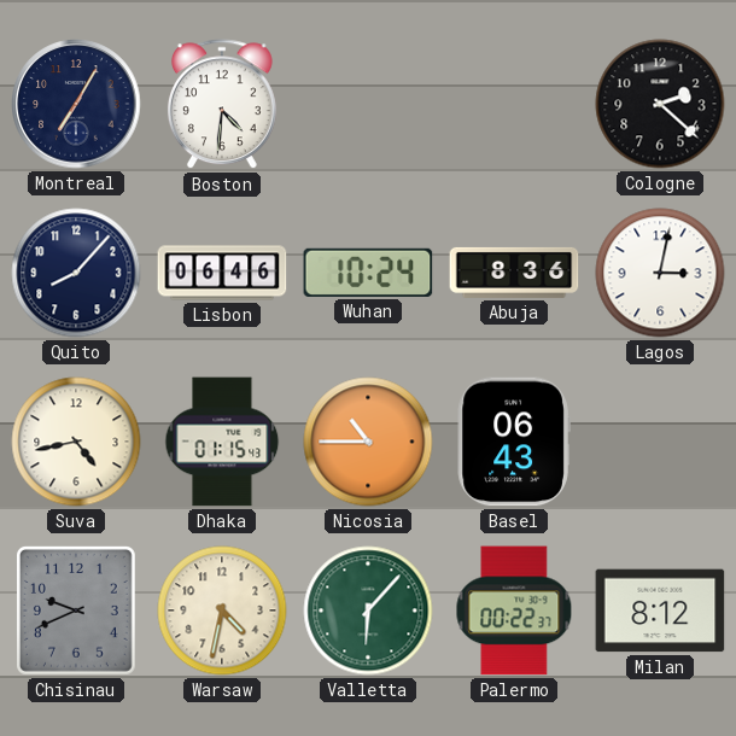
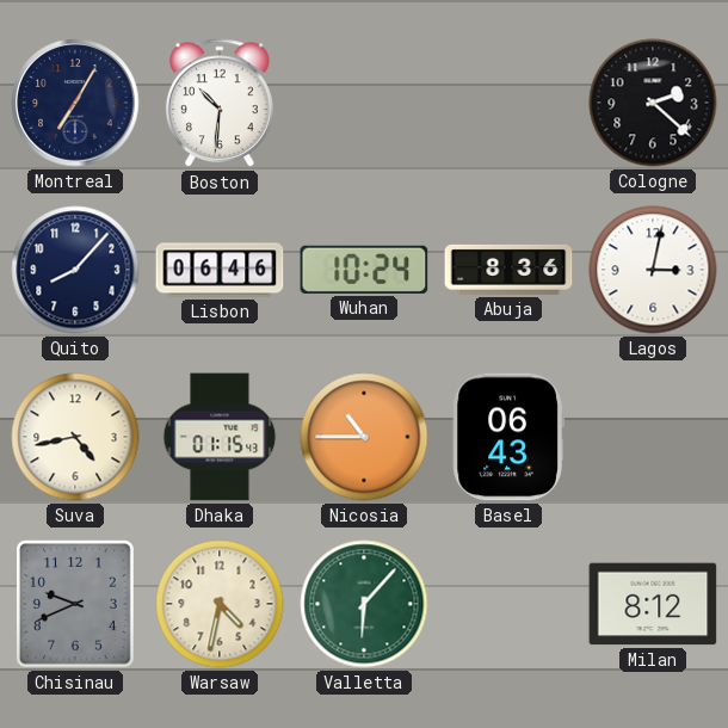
Boston: 4:31 -> 10:31 (220, 104)
Palermo: 00:22 -> none (514, 611)
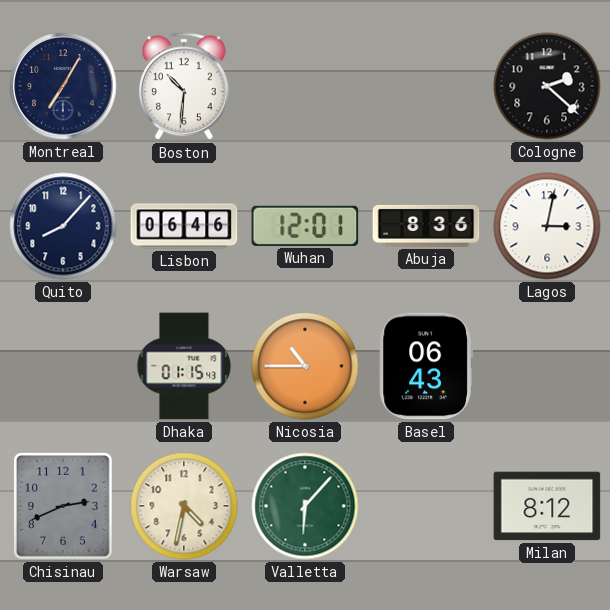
Wuhan: 10:24 -> 12:01 (305, 226)
Suva: 4:43 -> none (75, 437)
Chisinau: 9:41 -> 2:41 (63, 506)
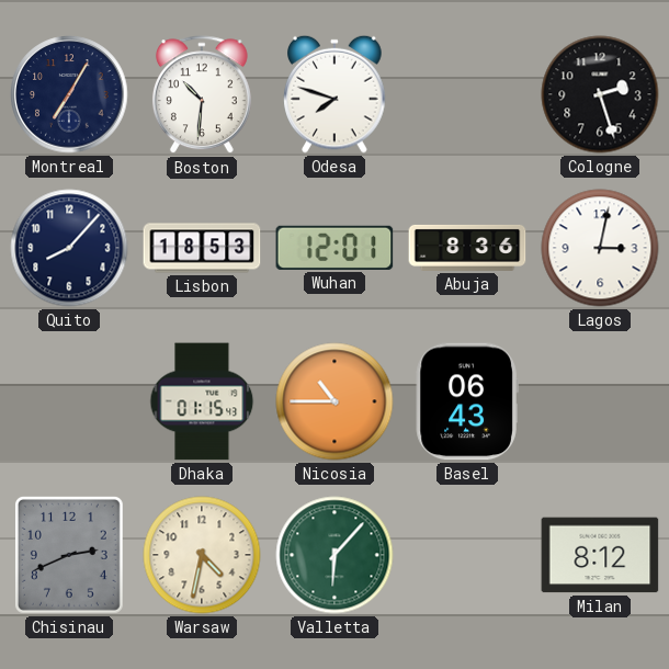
Odesa: none -> 7:48 (334, 94)
Cologne: 2:22 -> 2:27 (600, 94)
Lisbon: 06:46 -> 18:53 (202, 248)
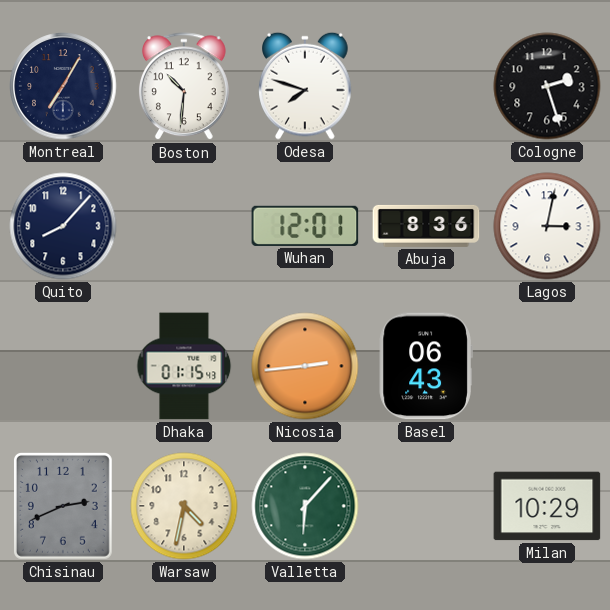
Lisbon: 18:53 -> none (202, 248)
Nicosia: 10:45 -> 2:44 (305, 366)
Milan: 8:12 -> 10:29 (547, 506)
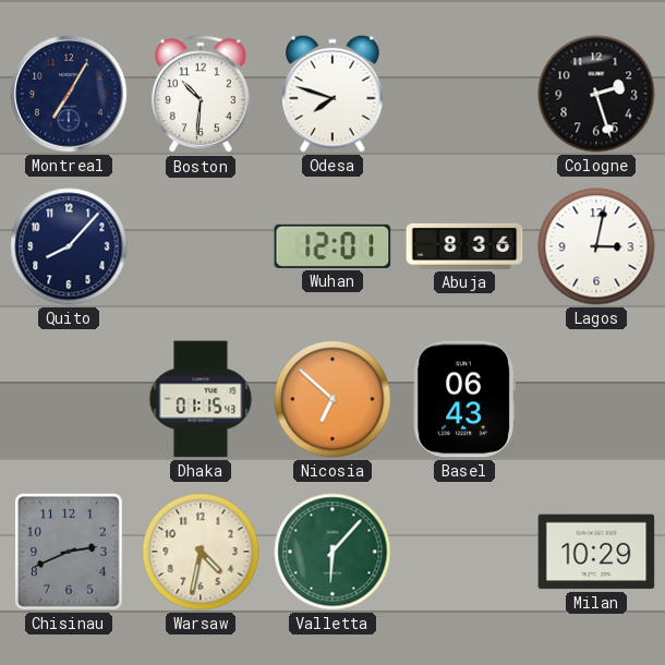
Nicosia: 2:44 -> 6:52 (332, 399)
